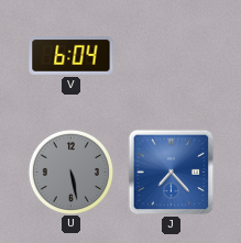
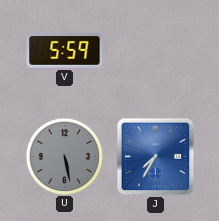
V: 6:04 -> 5:59 (65, 51)
J: 7:23 -> 7:35 (156, 157)
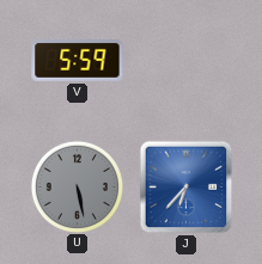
J: 7:35 -> 6:37 (187, 188)
